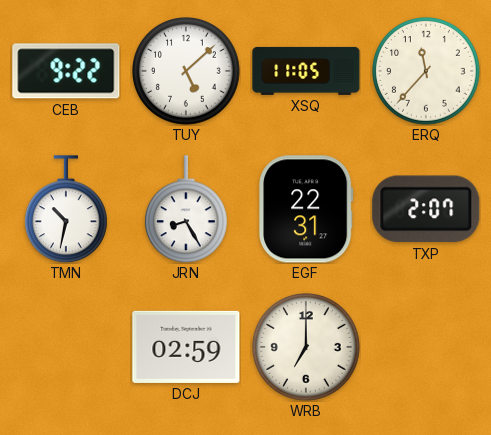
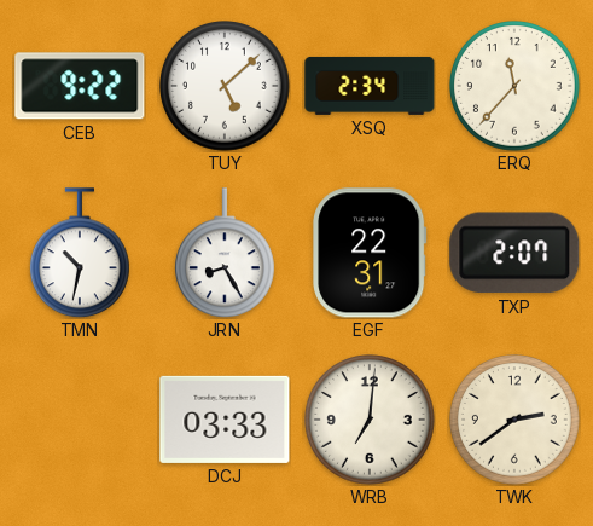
XSQ: 11:05 -> 2:34 (370, 86)
DCJ: 02:59 -> 03:33 (225, 420)
WRB: 7:00 -> 7:01 (371, 421)
TWK: none -> 2:39 (516, 421)
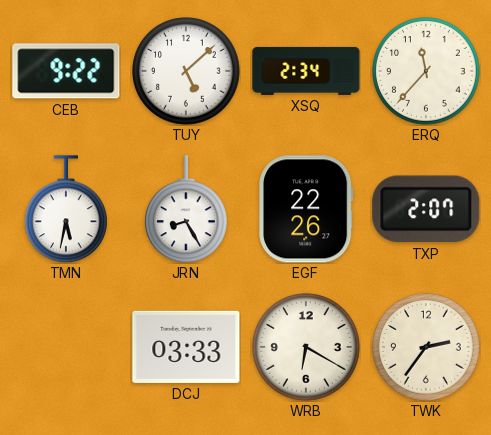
TMN: 10:32 -> 5:32 (66, 209)
EGF: 22:31 -> 22:26 (306, 209)
WRB: 7:01 -> 6:20 (307, 348)
TWK: 2:39 -> 2:36 (427, 348)
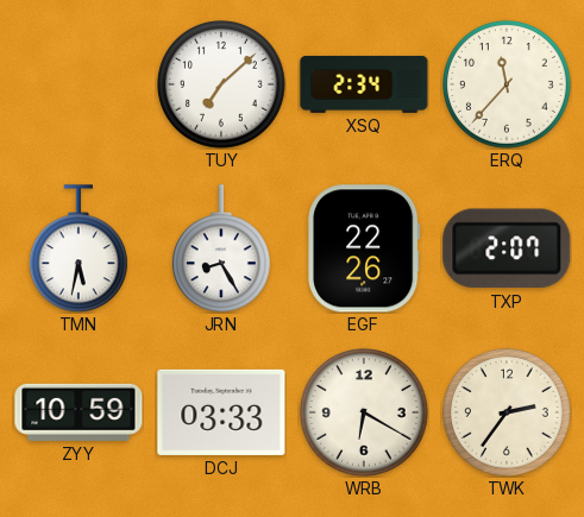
CEB: 9:22 -> none (66, 71)
TUY: 5:08 -> 7:08 (222, 86)
ZYY: none -> 10:59 (79, 412)
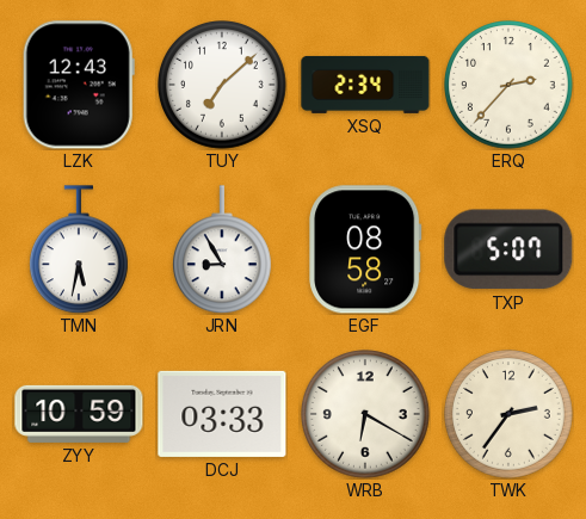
LZK: none -> 12:43 (79, 85)
ERQ: 11:37 -> 2:37 (510, 86)
JRN: 8:25 -> 8:55 (222, 249)
EGF: 22:26 -> 08:58 (365, 249)
TXP: 2:07 -> 5:07 (508, 249)
